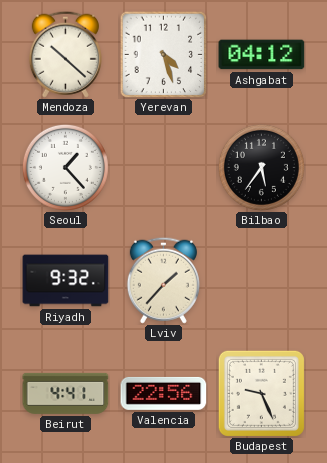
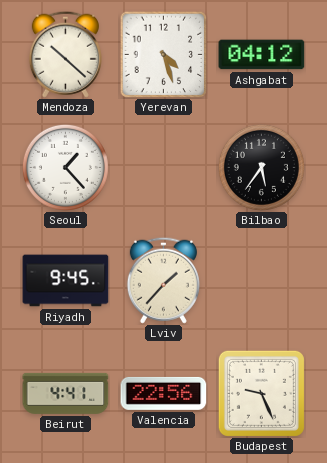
Riyadh: 9:32 -> 9:45 (66, 281)
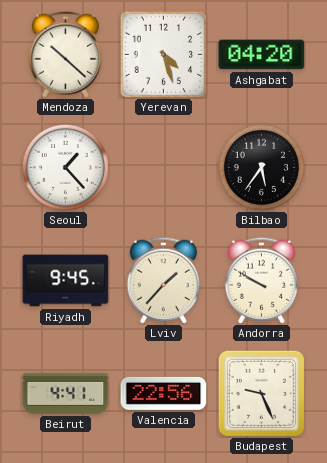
Ashgabat: 04:12 -> 04:20 (262, 55)
Andorra: none -> 9:50 (261, 280)
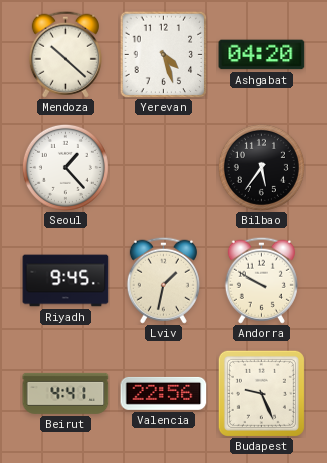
Lviv: 1:37 -> 1:32 (163, 280)
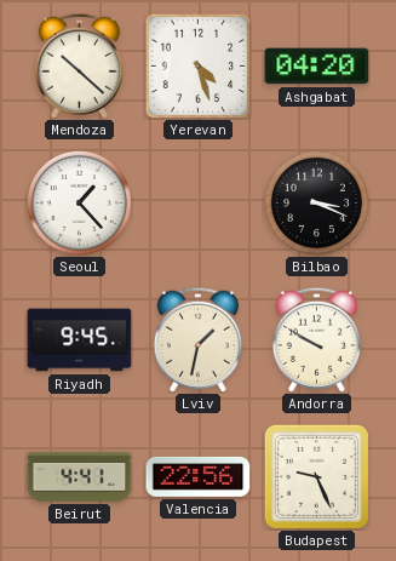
Bilbao: 5:36 -> 3:19 (316, 202)
